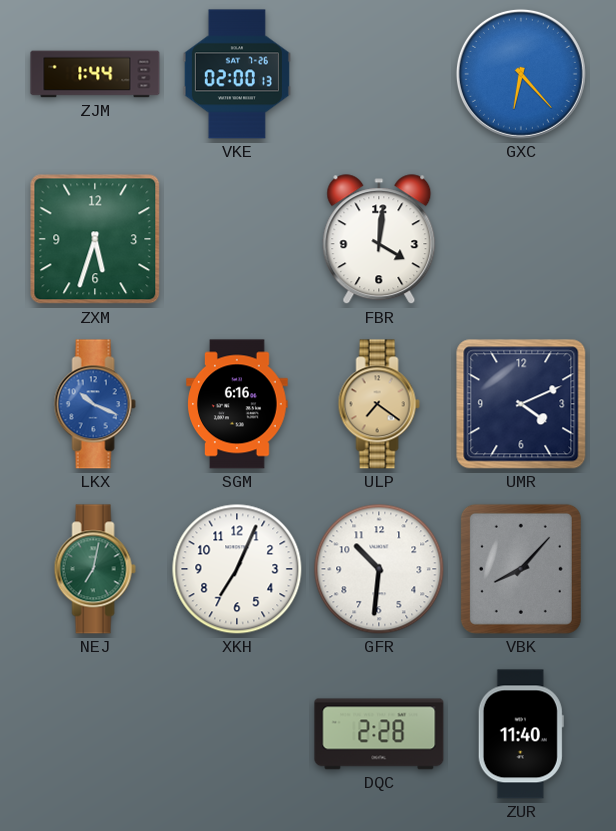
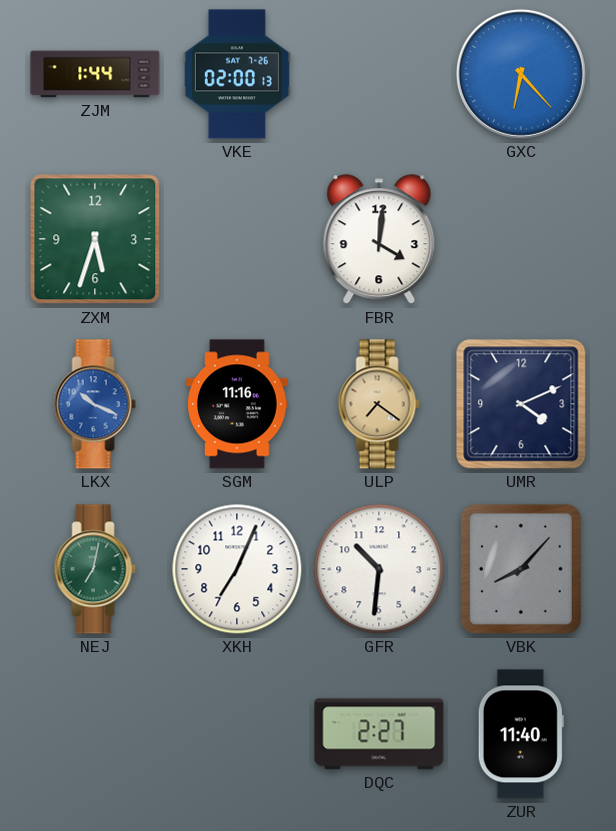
SGM: 6:16 -> 11:16 (237, 404)
DQC: 2:28 -> 2:27 (379, 734)
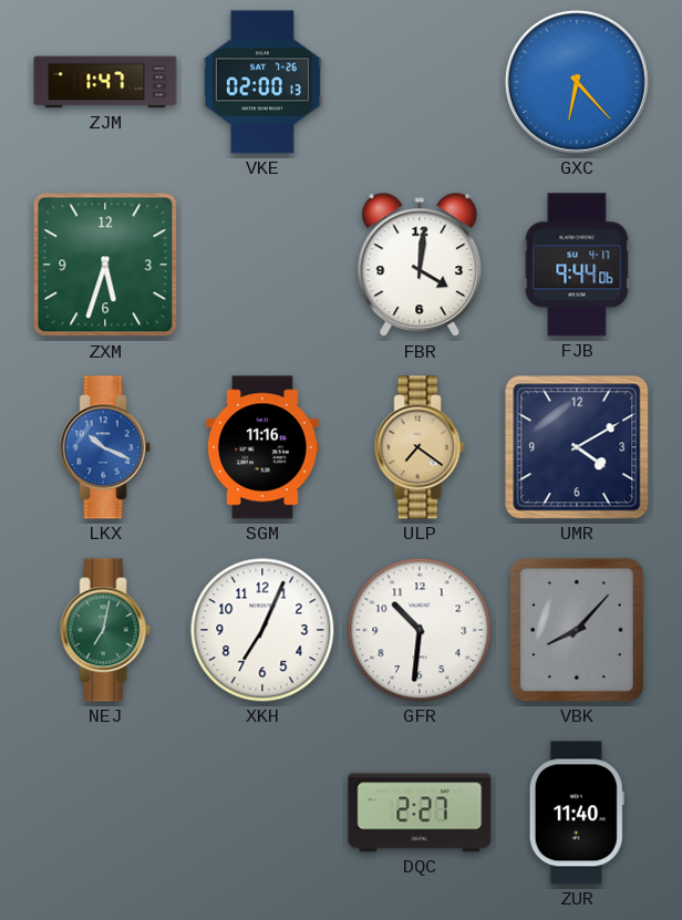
ZJM: 1:44 -> 1:47 (105, 82)
FJB: none -> 9:44 (577, 265)
UMR: 4:11 -> 4:10 (577, 447)
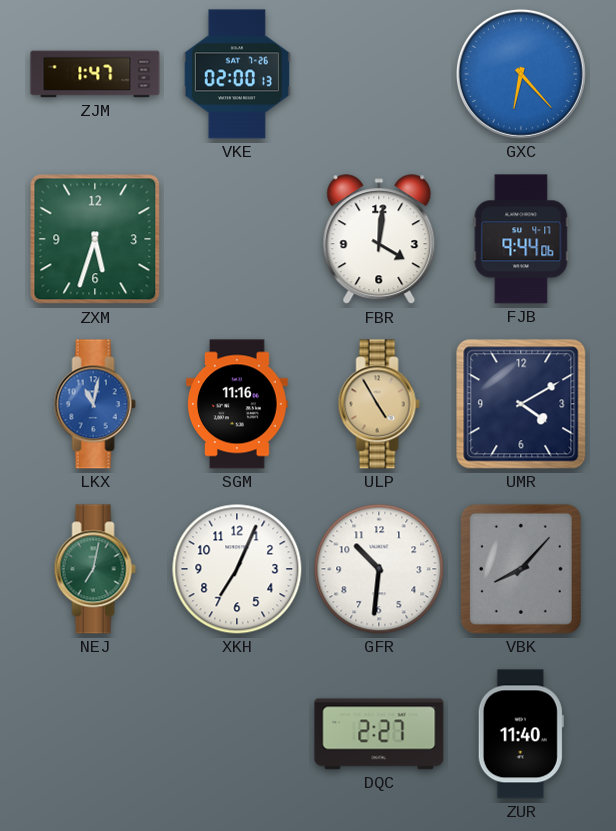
LKX: 10:19 -> 11:02 (95, 404)
ULP: 7:21 -> 4:55 (379, 404)
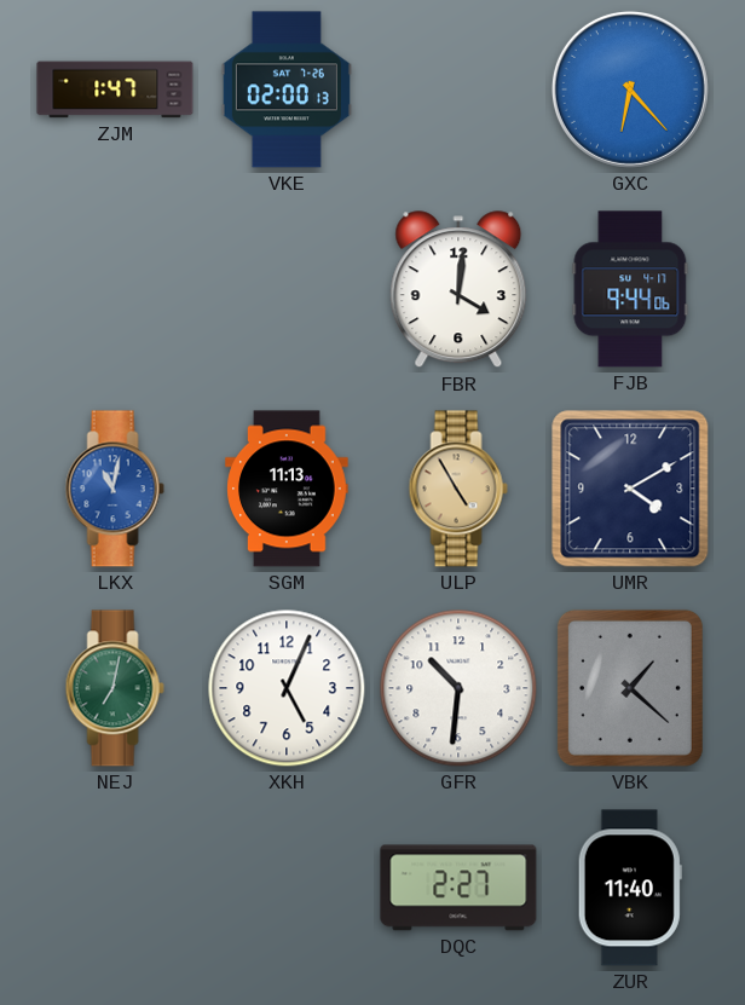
ZXM: 5:33 -> none (95, 239)
SGM: 11:16 -> 11:13 (287, 489)
XKH: 7:04 -> 5:04 (287, 688)
VBK: 8:07 -> 1:22 (630, 688)
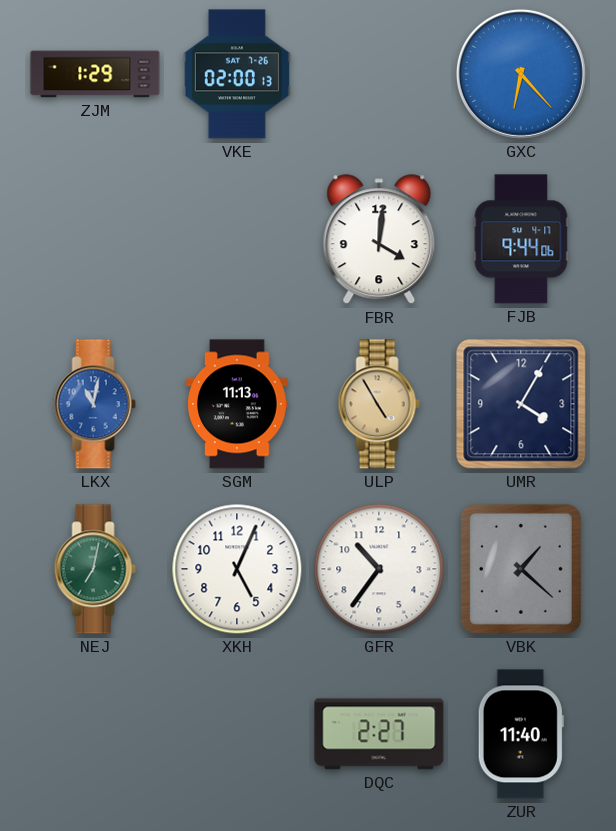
ZJM: 1:47 -> 1:29 (95, 74)
UMR: 4:10 -> 4:05 (521, 404)
GFR: 10:31 -> 10:36 (379, 569)
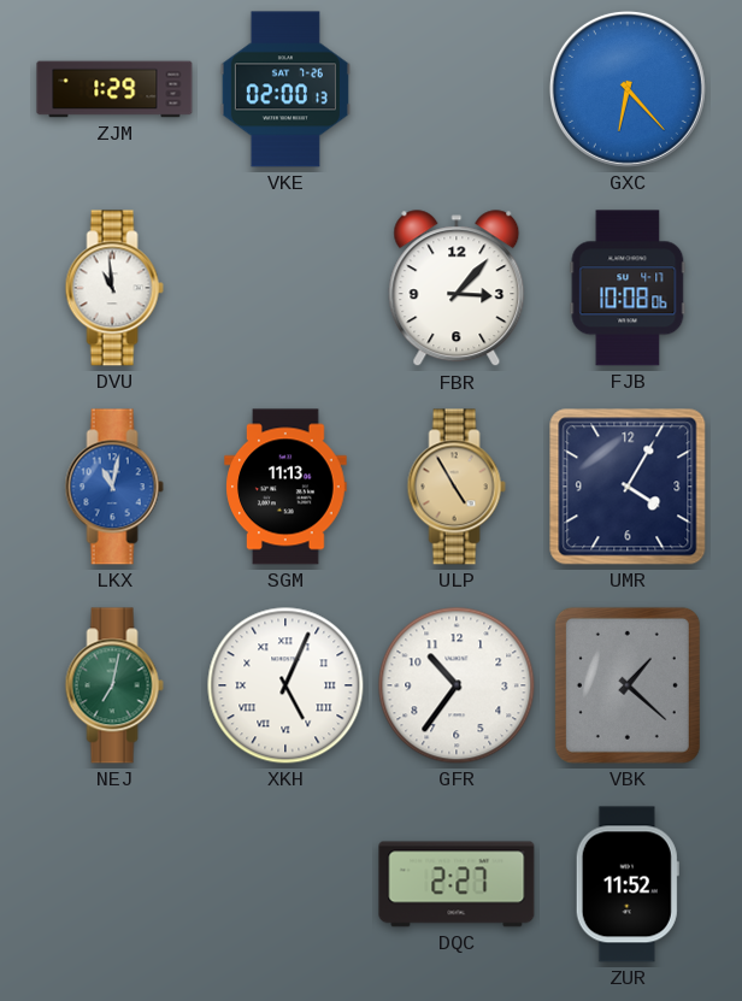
DVU: none -> 10:59 (114, 288)
FBR: 4:01 -> 3:07 (457, 289)
FJB: 9:44 -> 10:08 (628, 288)
XKH numerals: Arabic -> Roman (285, 685)
ZUR: 11:40 -> 11:52 (628, 884)
